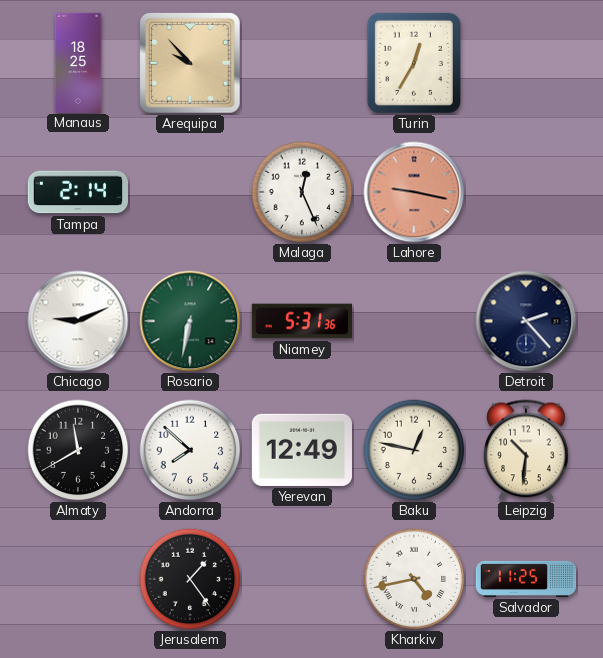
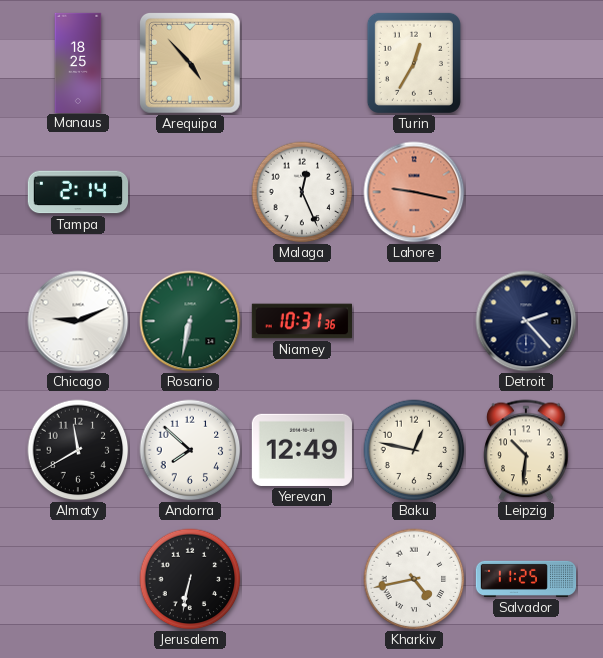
Arequipa: 9:53 -> 4:53 (191, 64)
Niamey: 5:31 -> 10:31 (301, 321)
Jerusalem: 1:24 -> 6:32 (190, 579)
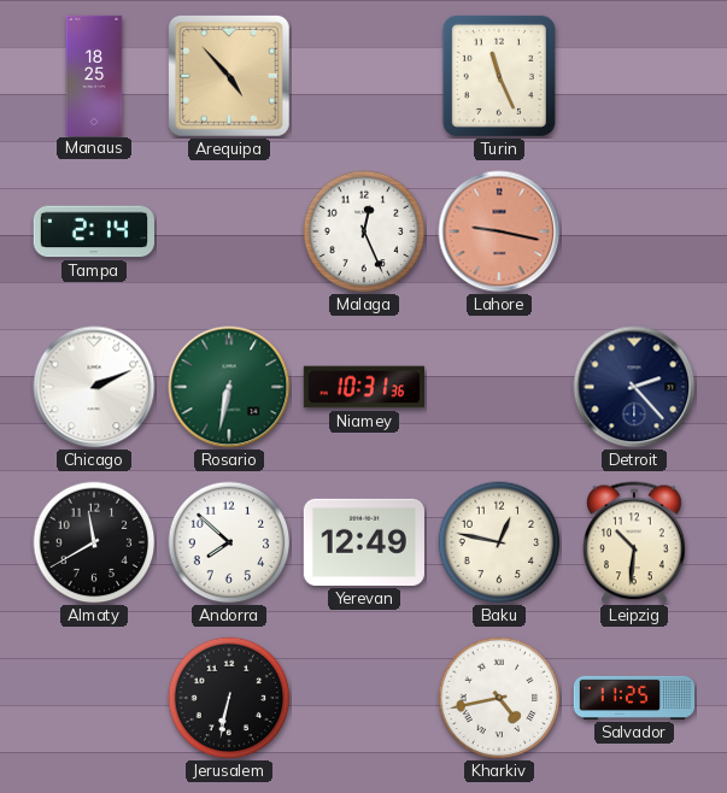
Turin: 12:35 -> 11:26 (499, 76)
Chicago: 9:11 -> 2:11 (94, 387)
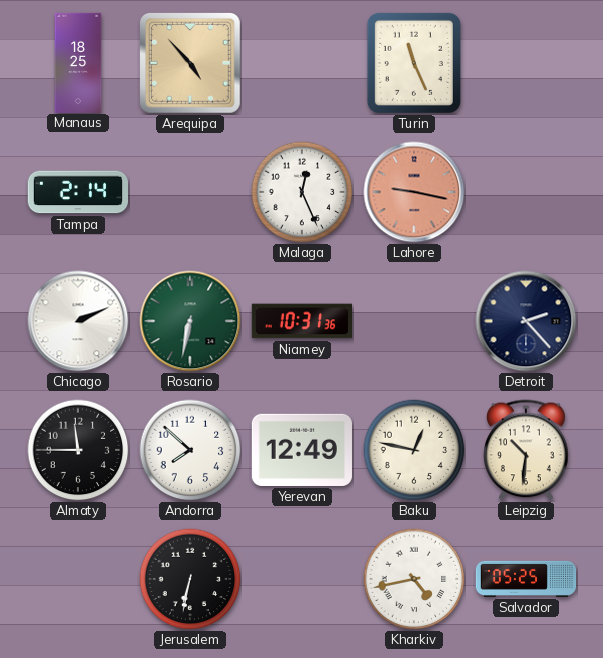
Almaty: 11:40 -> 11:45 (78, 450)
Salvador: 11:25 -> 05:25 (526, 579)
